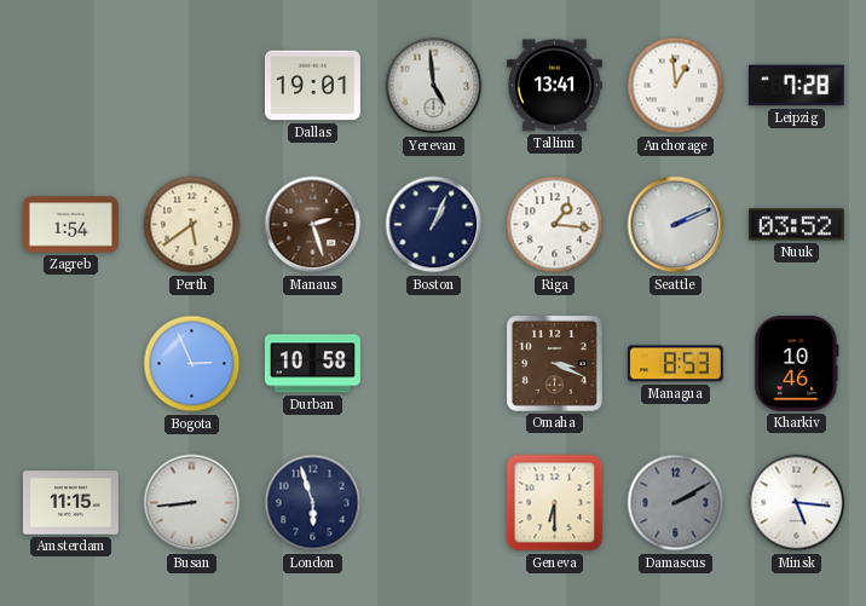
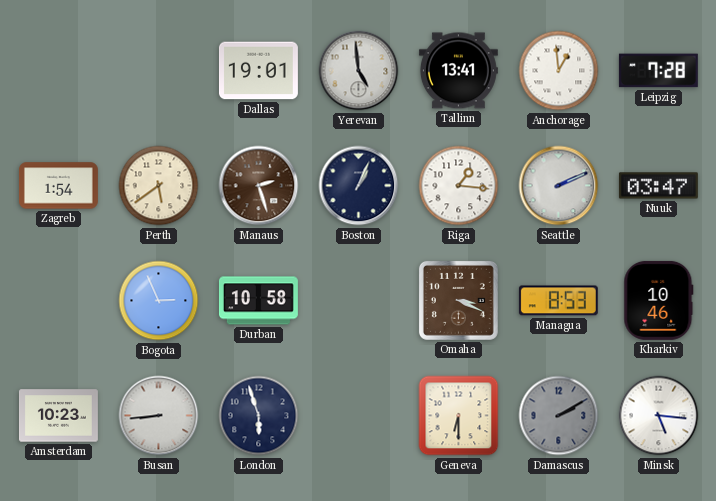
Nuuk: 03:52 -> 03:47 (658, 186)
Amsterdam: 11:15 -> 10:23 (58, 416)
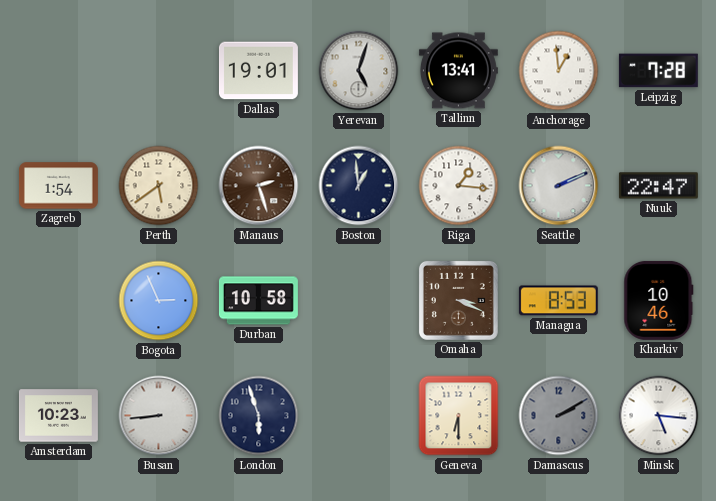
Yerevan: 4:59 -> 5:03 (359, 71)
Boston: 1:04 -> 12:59 (359, 186)
Nuuk: 03:47 -> 22:47 (658, 186)
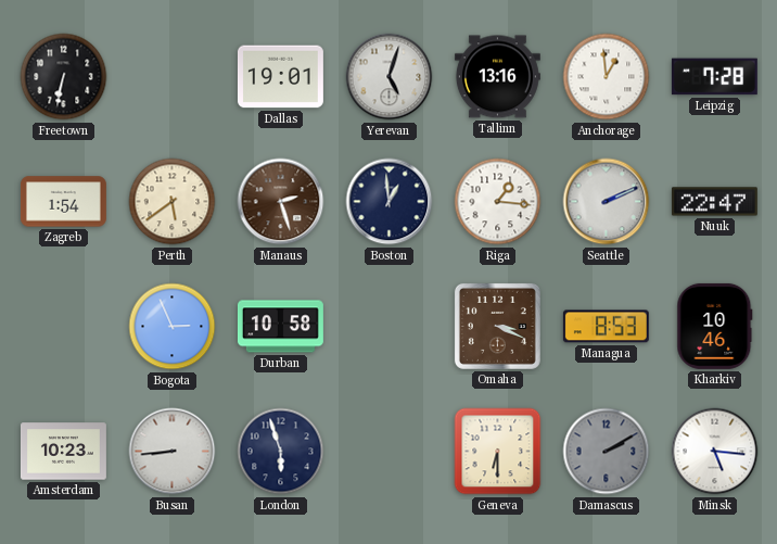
Freetown: none -> 6:32 (64, 77)
Tallinn: 13:41 -> 13:16 (497, 77)
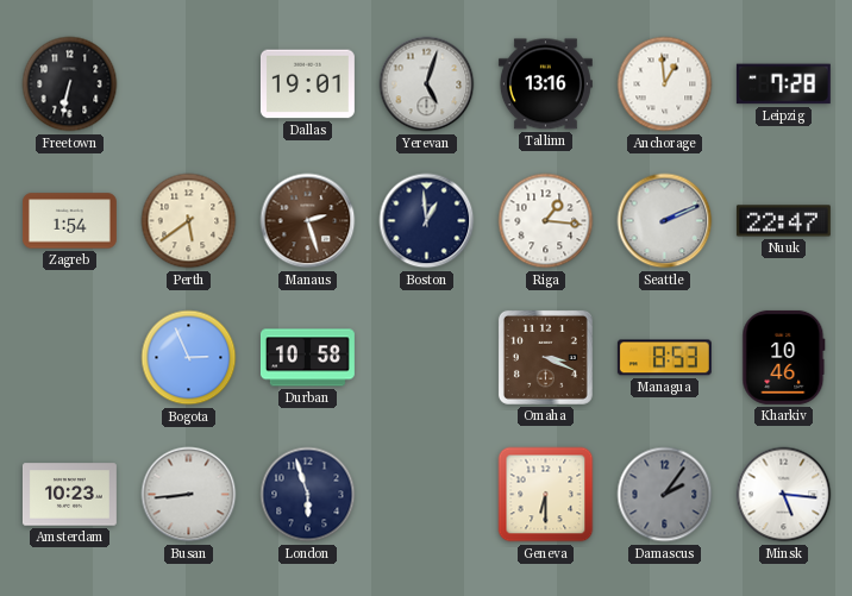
Damascus: 2:10 -> 2:06 (665, 495)
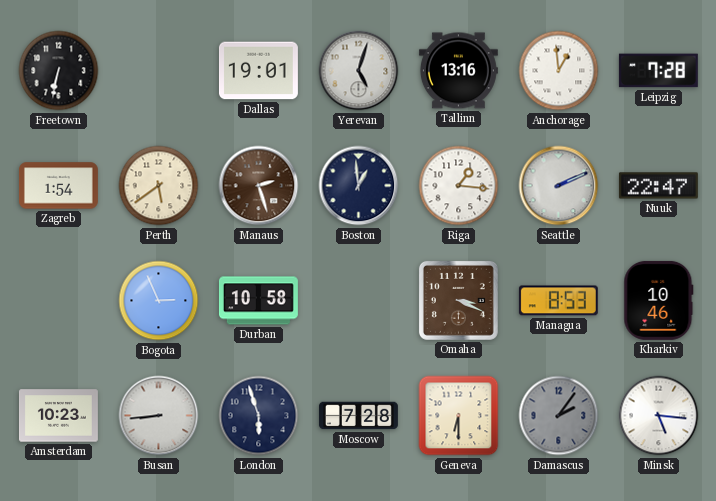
Moscow: none -> 7:28 (358, 416)
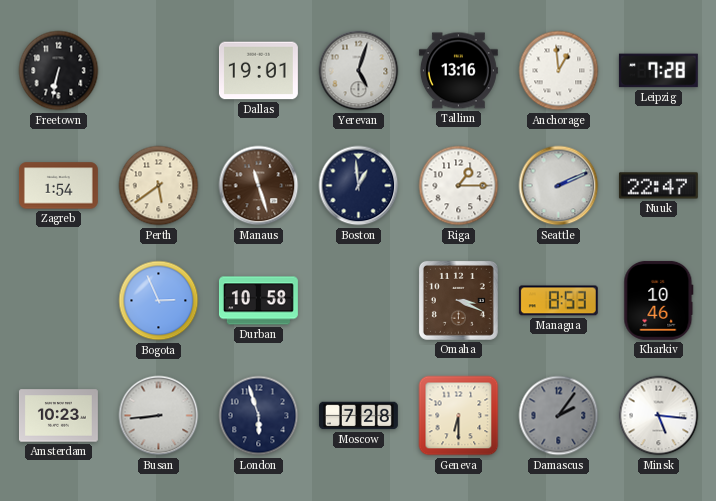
Manaus: 2:27 -> 11:27 (259, 186)
Riga: 1:16 -> 1:15 (459, 186)
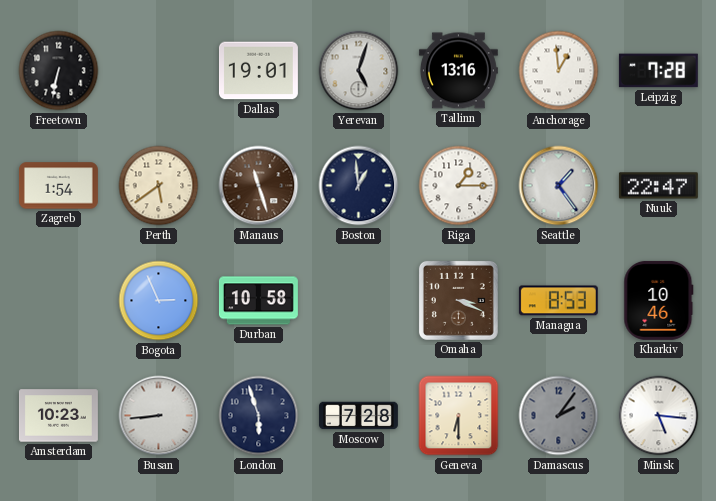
Seattle: 2:11 -> 1:24 (559, 186)
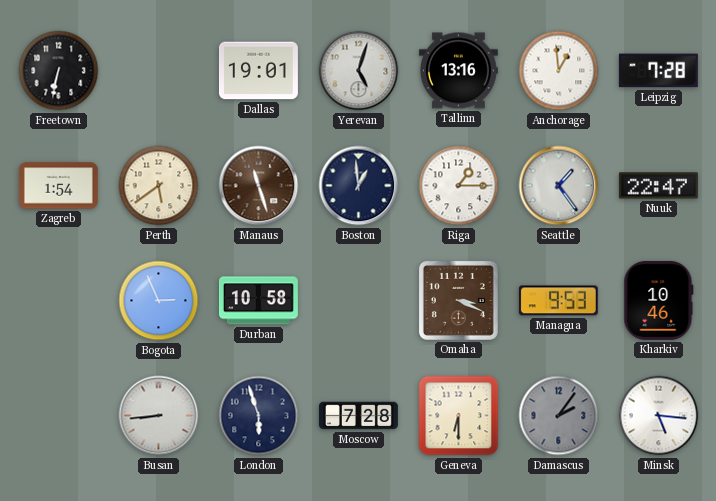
Managua: 8:53 -> 9:53 (558, 301)
Amsterdam: 10:23 -> none (58, 416)
